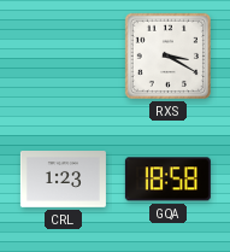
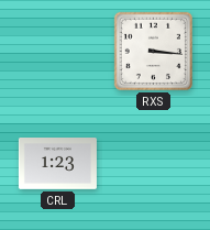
RXS: 3:20 -> 3:16 (153, 51)
GQA: 18:58 -> none (167, 180)
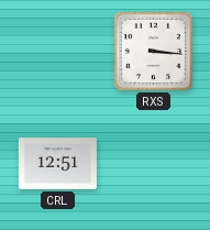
CRL: 1:23 -> 12:51 (57, 164)
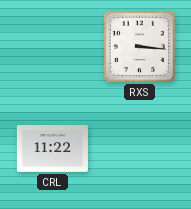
CRL: 12:51 -> 11:22 (52, 149)
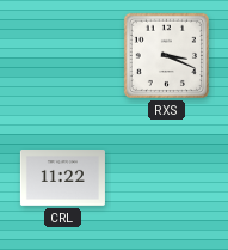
RXS: 3:16 -> 3:19 (166, 55)
